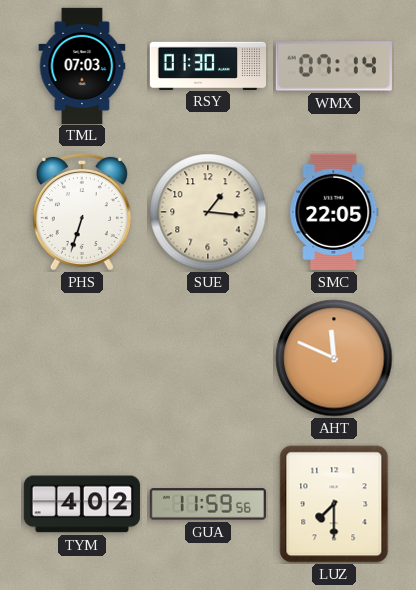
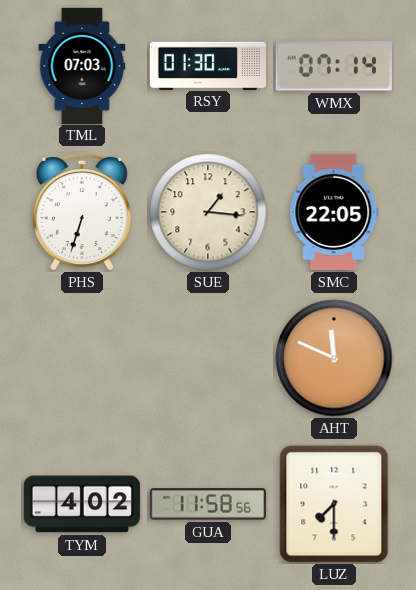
GUA: 11:59 -> 11:58 (208, 504)
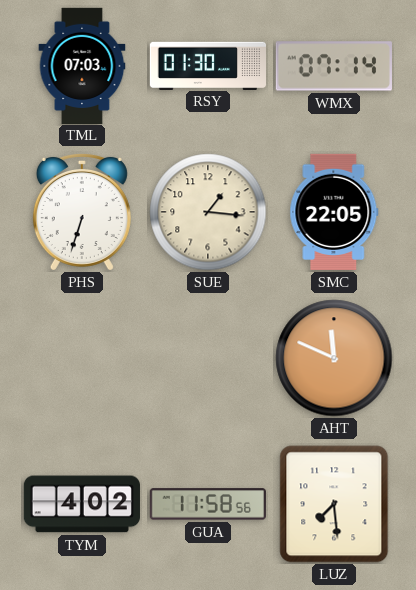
LUZ: 7:30 -> 7:29 (334, 504)
